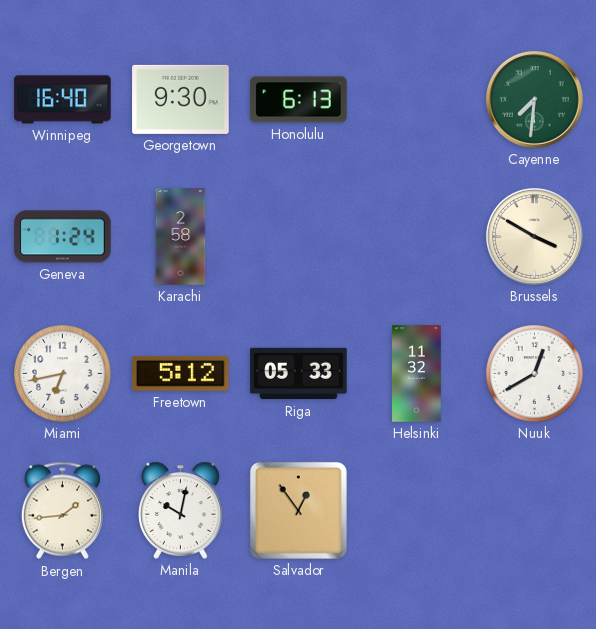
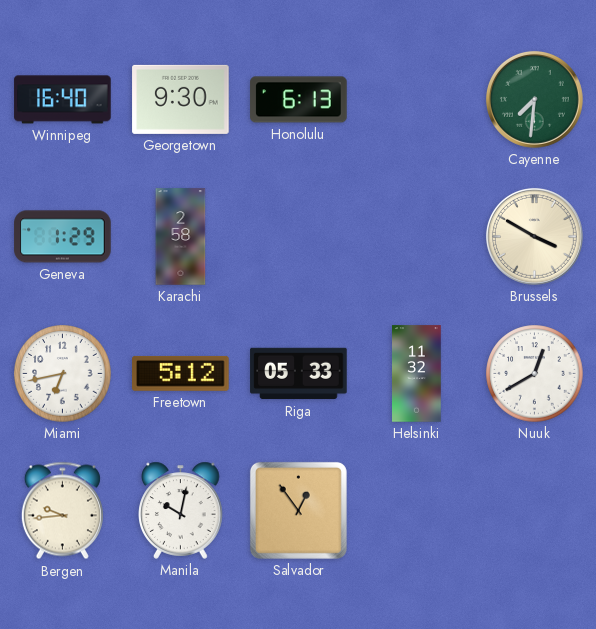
Geneva: 1:24 -> 1:29 (63, 237)
Bergen: 1:44 -> 9:44 (62, 511)
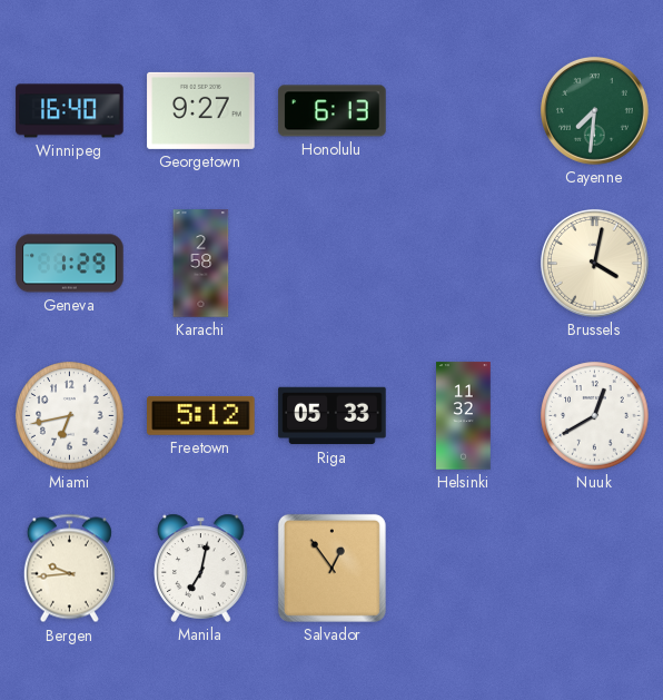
Georgetown: 9:30 -> 9:27 (201, 110)
Brussels: 3:50 -> 4:02 (594, 263)
Manila: 10:02 -> 7:02 (201, 568)
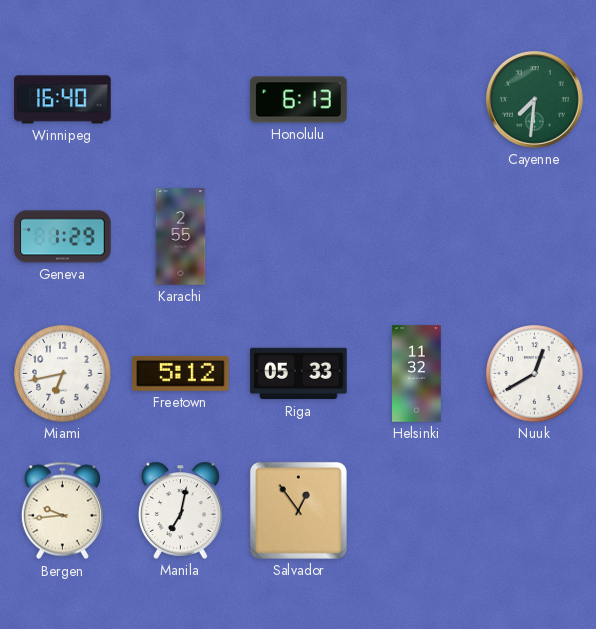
Georgetown: 9:27 -> none (201, 110)
Karachi: 2:58 -> 2:55 (181, 237)
Brussels: 4:02 -> none (594, 263)
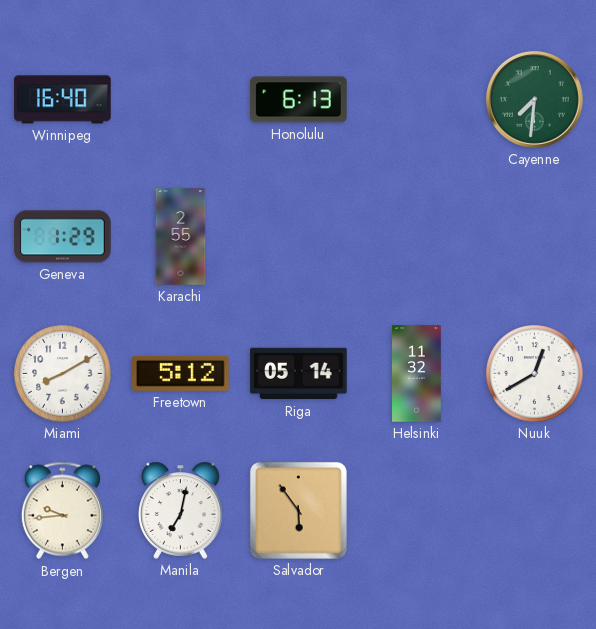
Miami: 6:43 -> 8:10 (63, 374)
Riga: 05:33 -> 05:14 (299, 374)
Salvador: 12:54 -> 5:54 (298, 510)
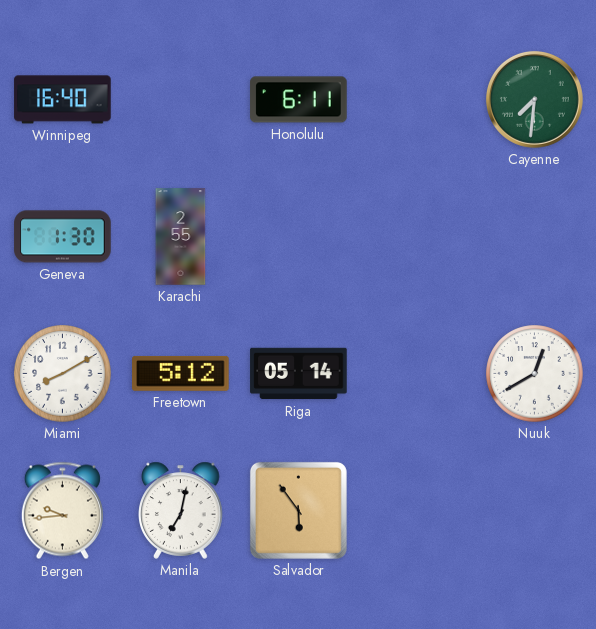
Honolulu: 6:13 -> 6:11 (299, 100)
Geneva: 1:29 -> 1:30 (63, 237)
Helsinki: 11:32 -> none (417, 374)
